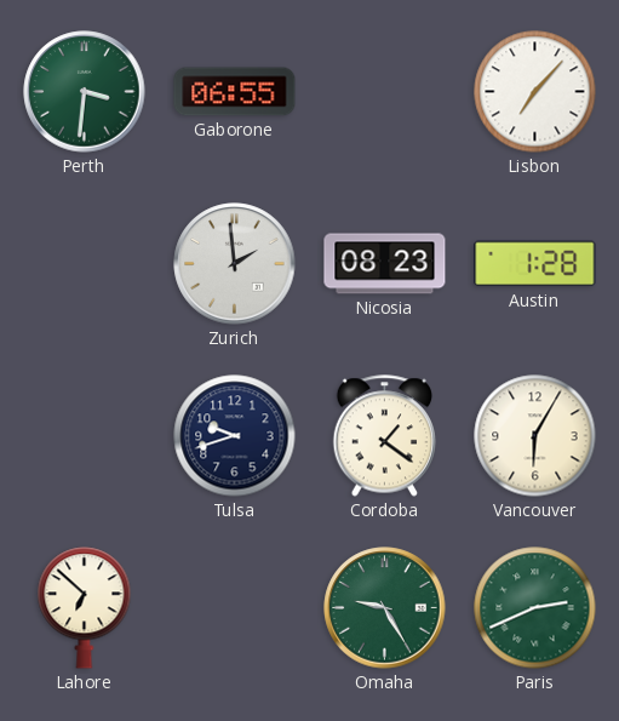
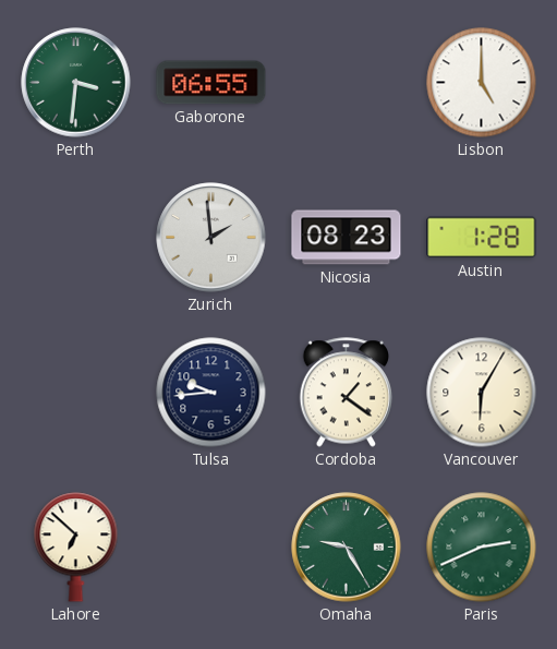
Lisbon: 7:07 -> 5:00 (482, 83)
Tulsa: 9:42 -> 9:44 (211, 393)
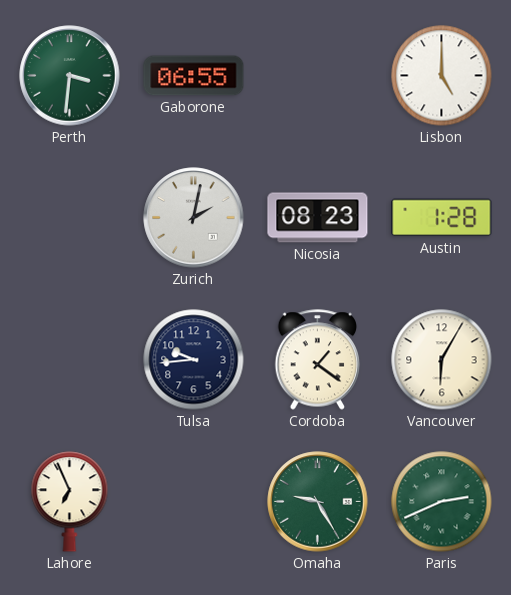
Zurich: 1:59 -> 2:02 (194, 218)
Lahore: 6:52 -> 6:56 (70, 502)
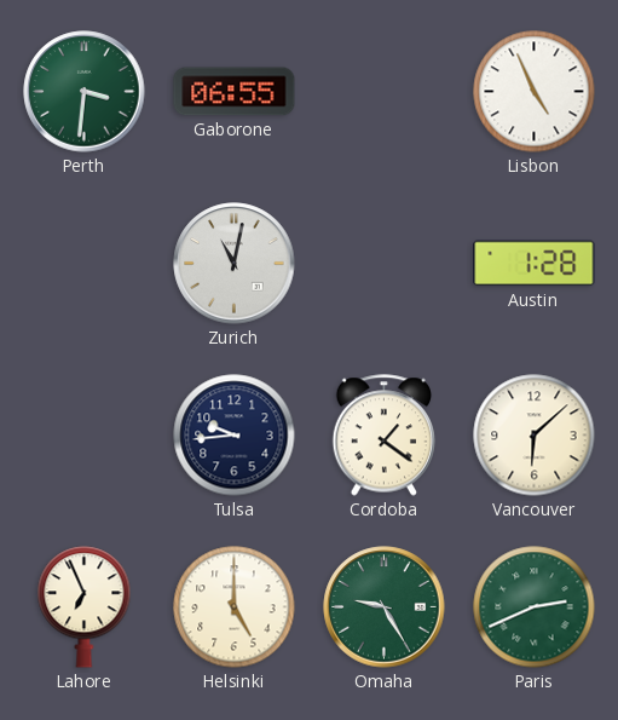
Lisbon: 5:00 -> 4:56 (535, 92)
Zurich: 2:02 -> 11:02 (235, 264)
Nicosia: 08:23 -> none (318, 218)
Vancouver: 6:05 -> 6:08 (535, 436)
Helsinki: none -> 5:00 (235, 607)
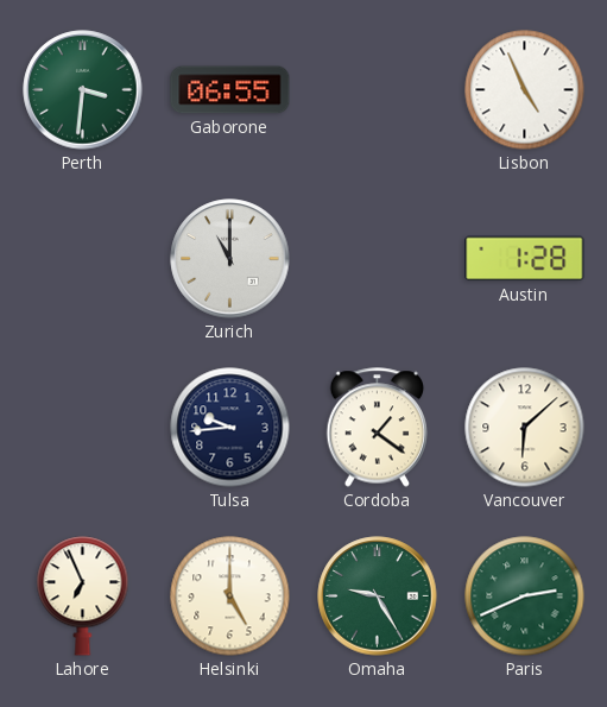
Zurich: 11:02 -> 11:00 (230, 259)
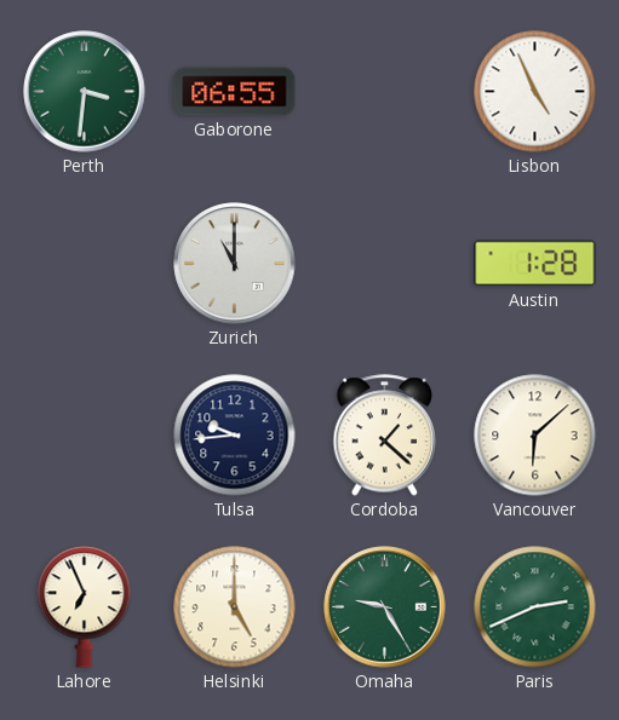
Cordoba: 1:21 -> 1:22 (385, 436)
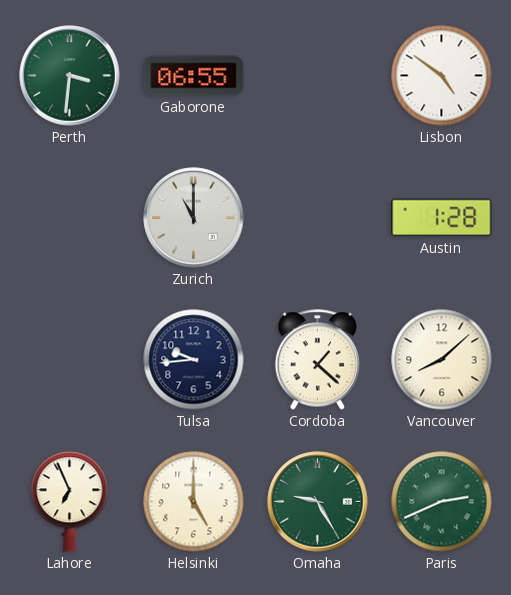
Lisbon: 4:56 -> 4:51 (442, 76)
Vancouver: 6:08 -> 8:08 (442, 360)
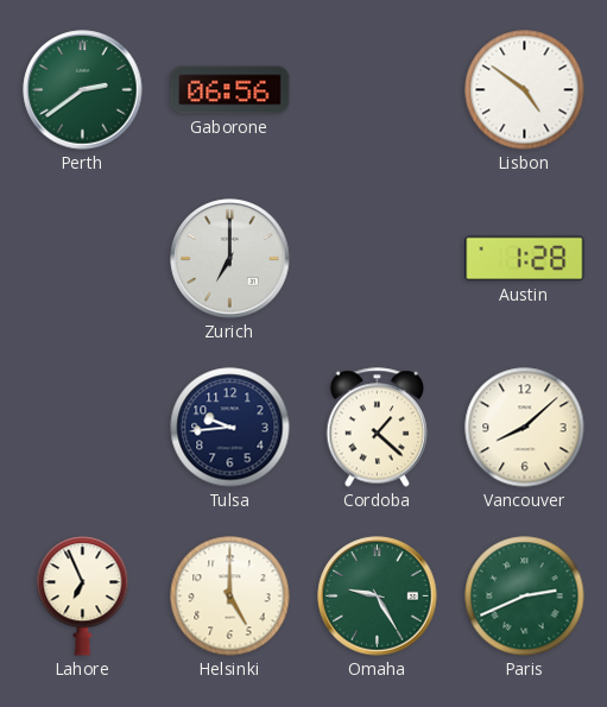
Perth: 3:31 -> 2:39 (83, 90)
Gaborone: 06:55 -> 06:56 (230, 90)
Zurich: 11:00 -> 7:00 (230, 259)
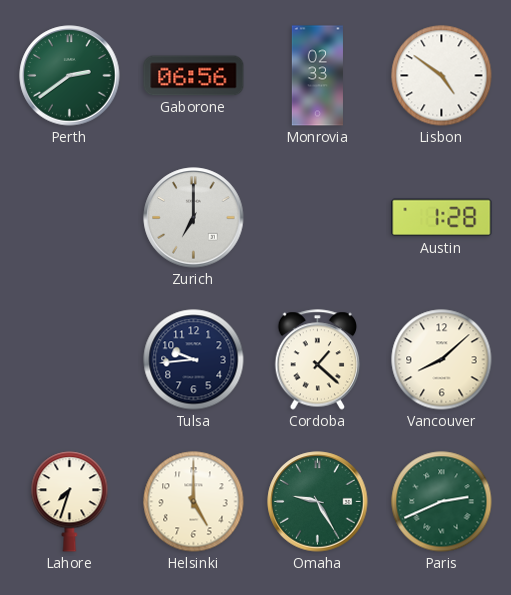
Monrovia: none -> 02:33 (317, 76)
Lahore: 6:56 -> 7:33 (70, 502)
